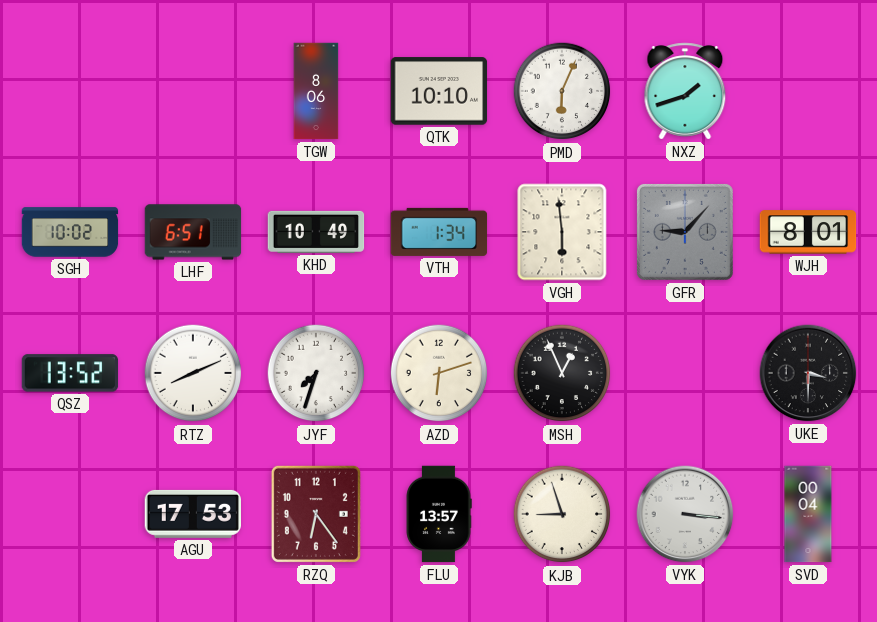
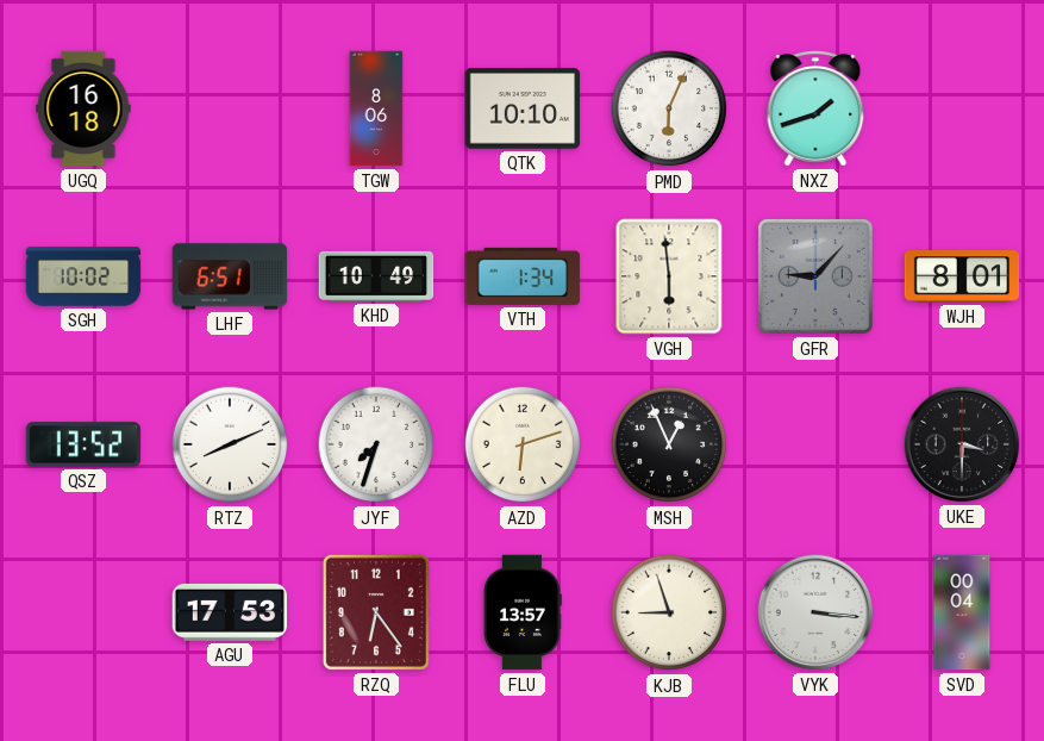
UGQ: none -> 16:18 (83, 108)
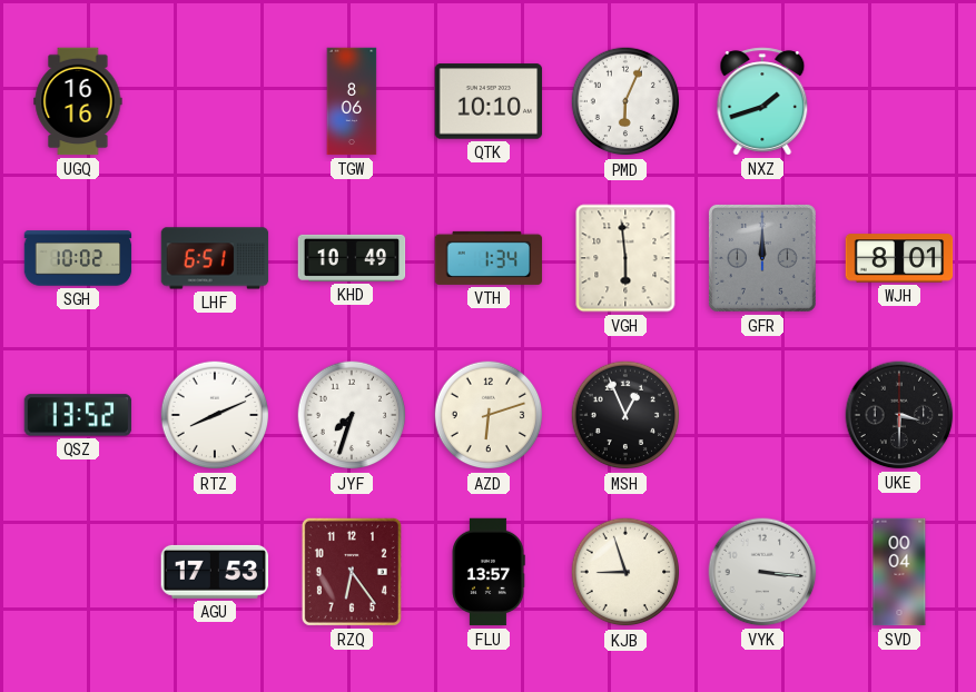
UGQ: 16:18 -> 16:16 (78, 101)
GFR: 9:07 -> 12:00 (762, 258)
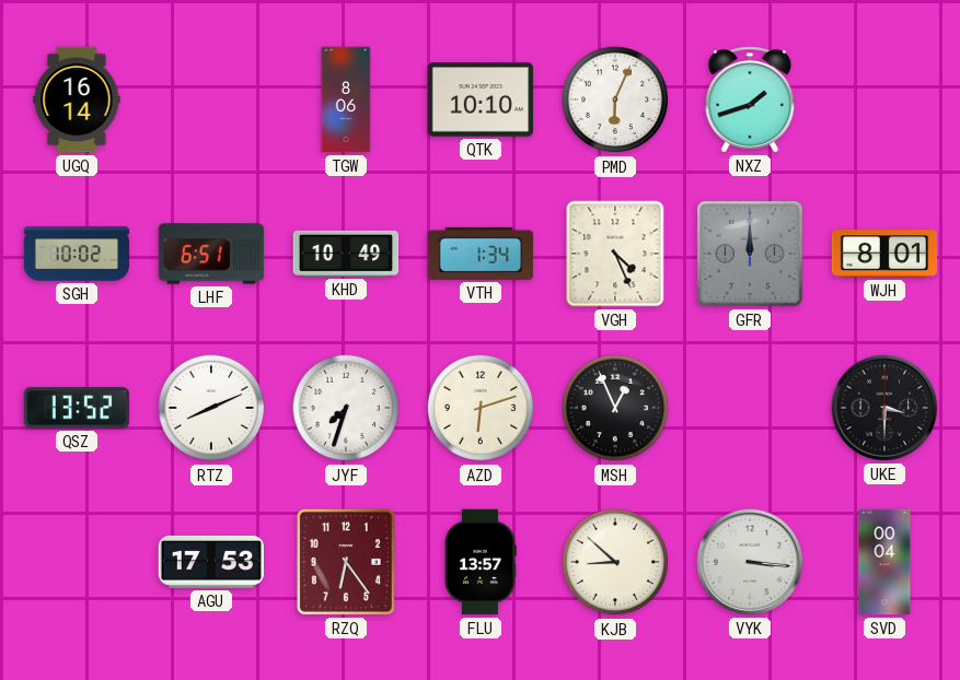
UGQ: 16:16 -> 16:14 (77, 99)
VGH: 5:59 -> 4:26 (615, 254)
KJB: 8:57 -> 8:52 (615, 562)
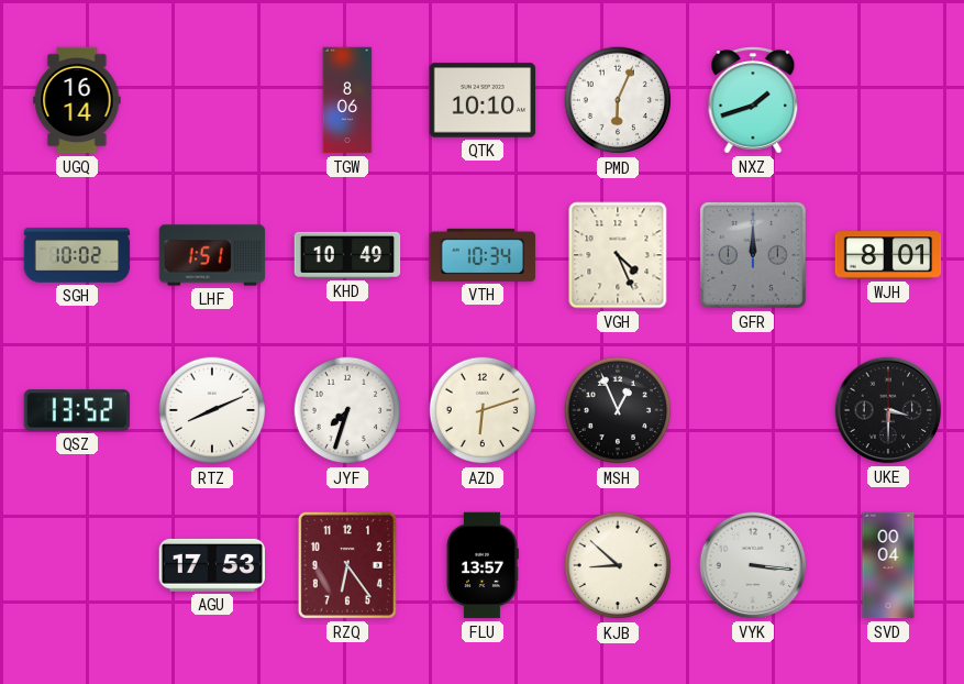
LHF: 6:51 -> 1:51 (212, 255)
VTH: 1:34 -> 10:34 (483, 255)
